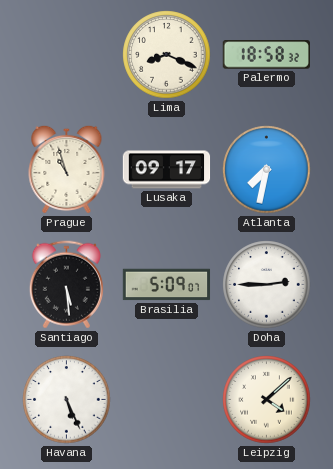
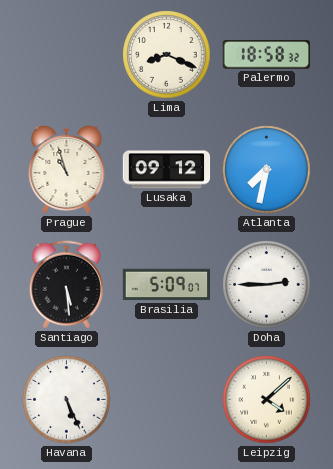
Lusaka: 09:17 -> 09:12 (167, 170)
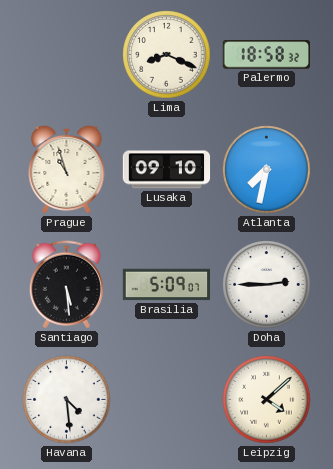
Lusaka: 09:12 -> 09:10 (167, 170)
Havana: 5:26 -> 4:29 (67, 400)
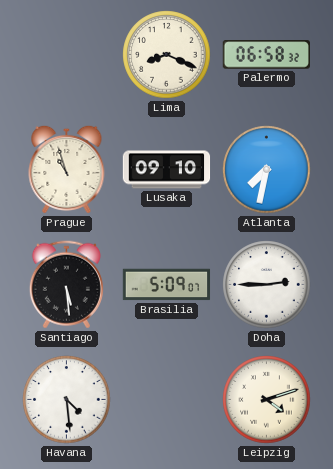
Palermo: 18:58 -> 06:58 (266, 55)
Leipzig: 4:08 -> 4:12 (267, 400)
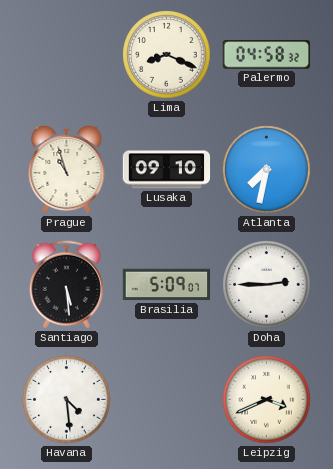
Palermo: 06:58 -> 04:58 (266, 55)
Leipzig: 4:12 -> 3:41 (267, 400)
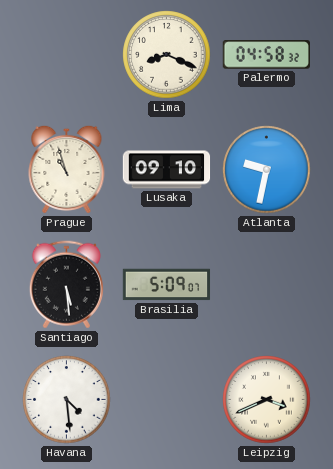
Atlanta: 7:32 -> 9:32 (267, 170)
Doha: 2:45 -> none (267, 285)
